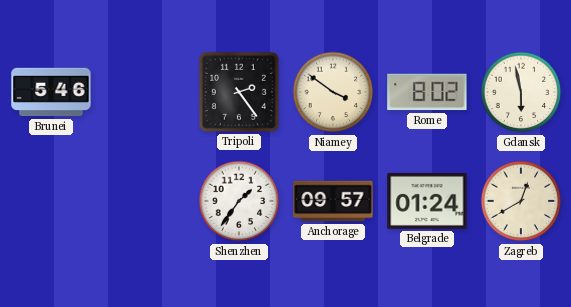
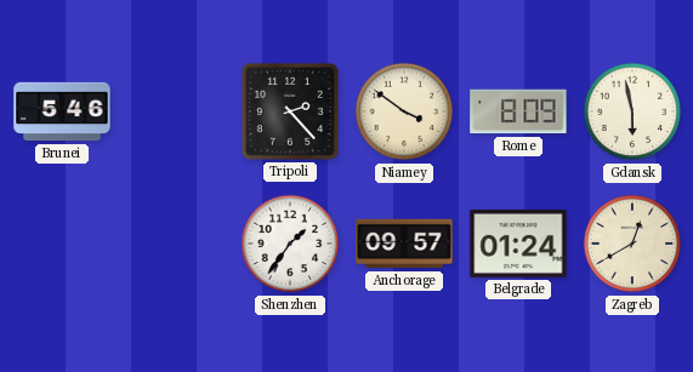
Tripoli: 2:24 -> 2:23 (290, 111)
Rome: 8:02 -> 8:09 (518, 111)
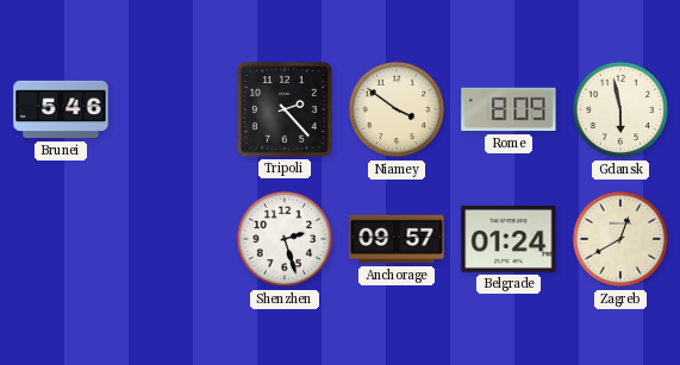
Shenzhen: 1:36 -> 2:27 (285, 239)
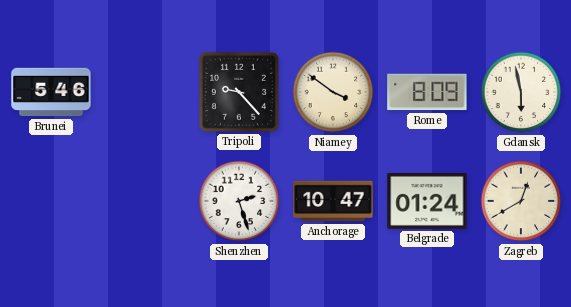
Tripoli: 2:23 -> 9:23 (239, 92)
Anchorage: 09:57 -> 10:47 (333, 201)
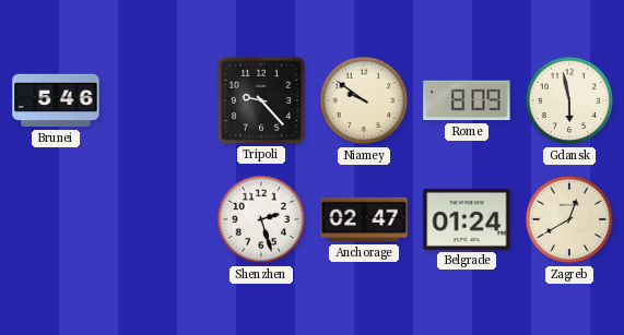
Niamey: 3:51 -> 9:51 (364, 100)
Anchorage: 10:47 -> 02:47 (364, 219)
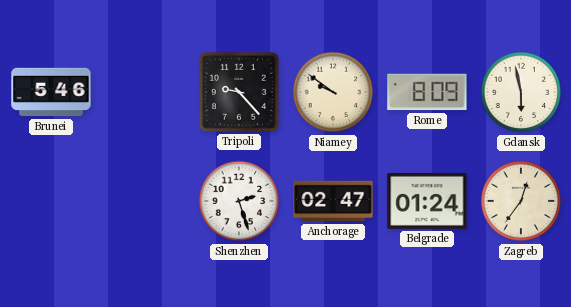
Zagreb: 12:40 -> 12:36 (521, 201)
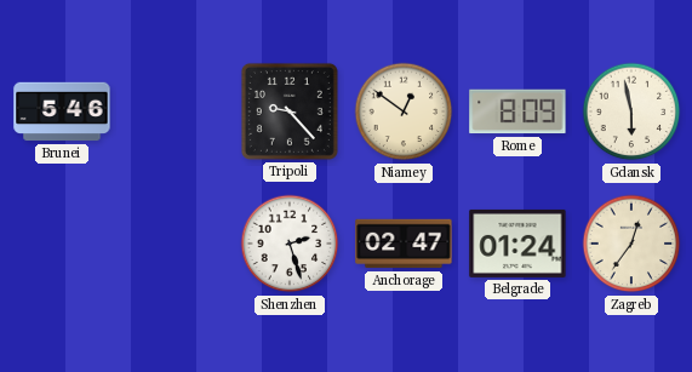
Niamey: 9:51 -> 12:51 (404, 111)
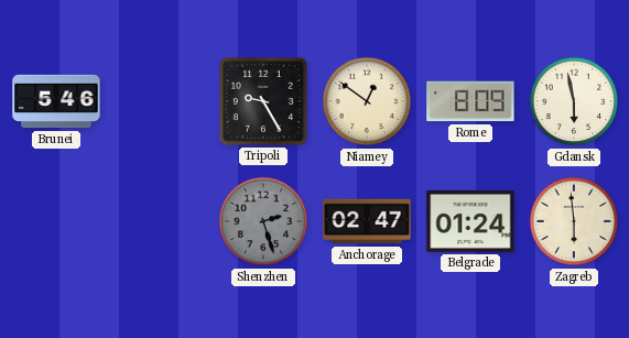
Tripoli: 9:23 -> 9:25 (263, 101)
Shenzhen dial: white -> grey (263, 221)
Zagreb: 12:36 -> 5:59 (574, 221)
